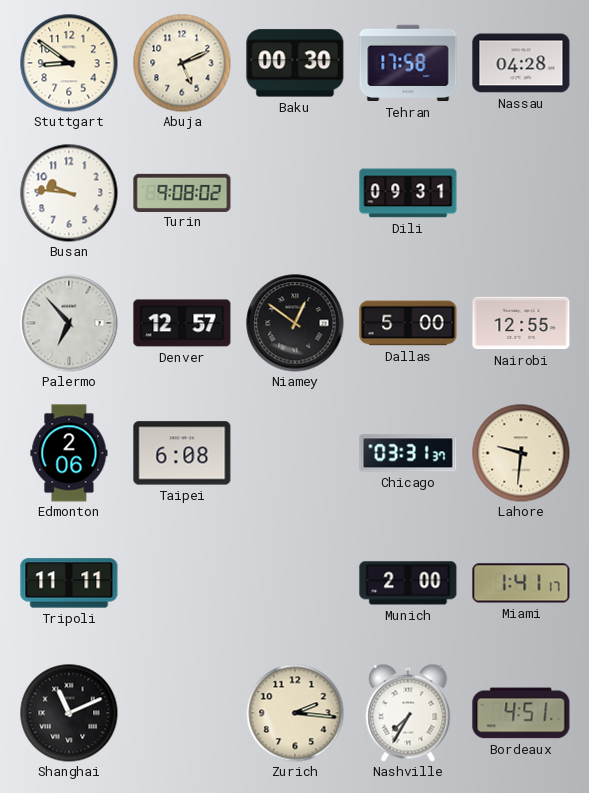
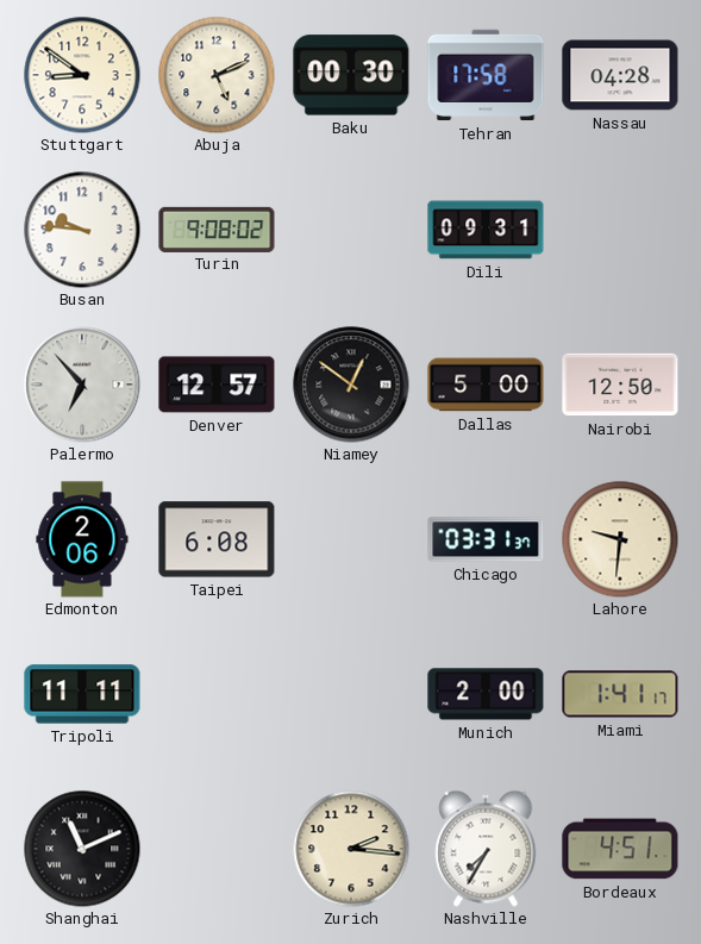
Nairobi: 12:55 -> 12:50 (620, 385)
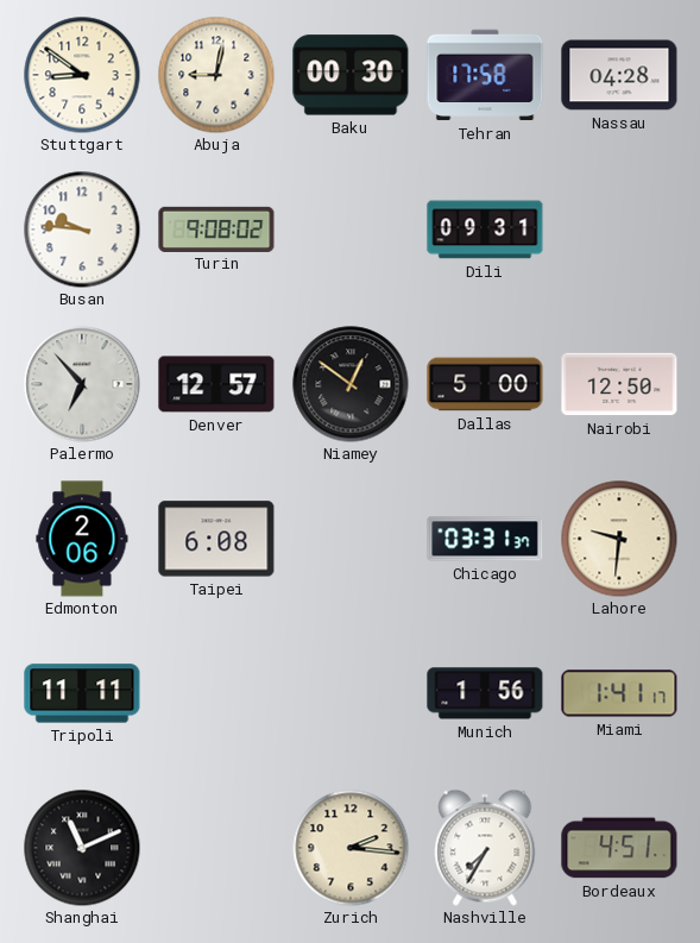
Abuja: 5:11 -> 9:02 (216, 75)
Munich: 2:00 -> 1:56 (485, 693)
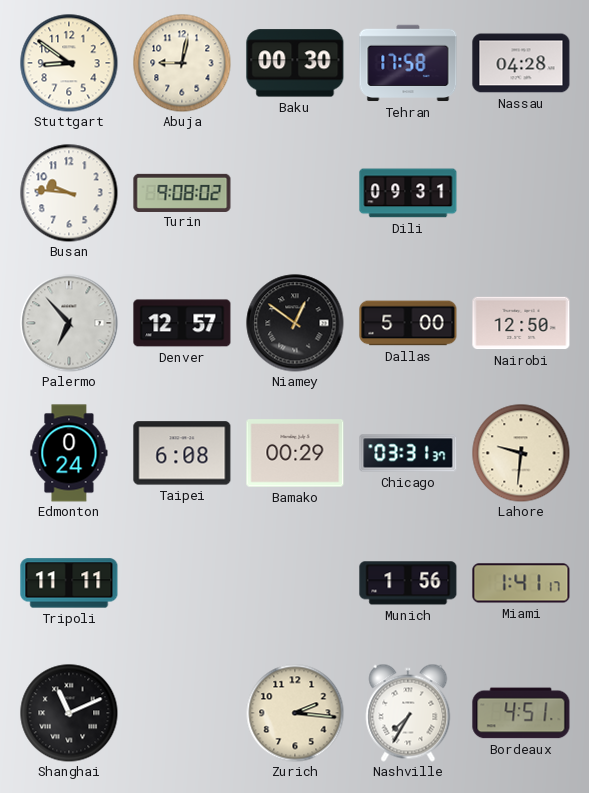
Edmonton: 2:06 -> 0:24 (69, 453)
Bamako: none -> 00:29 (295, 453)
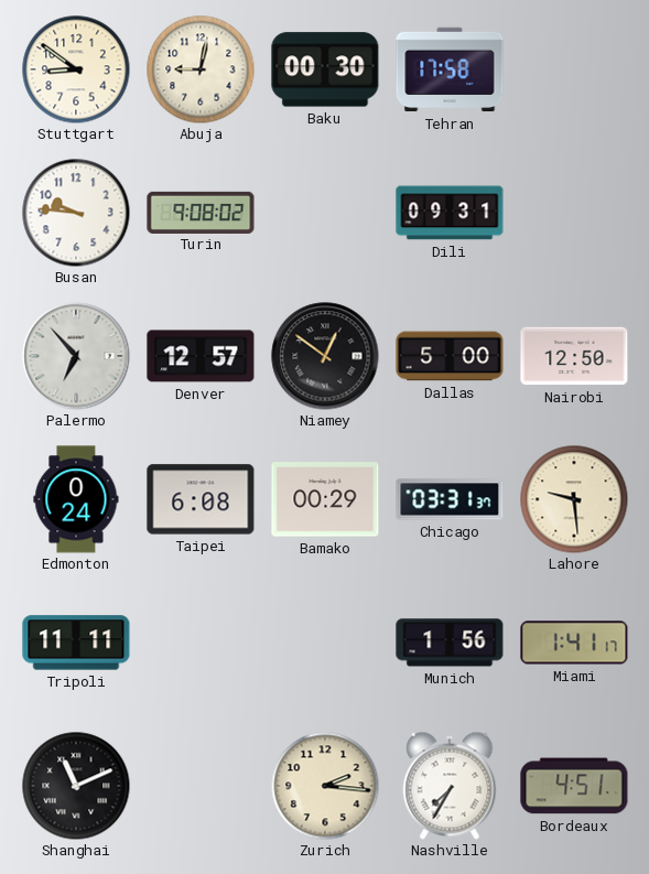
Nassau: 04:28 -> none (521, 63)
Lahore: 9:31 -> 9:29 (574, 499)
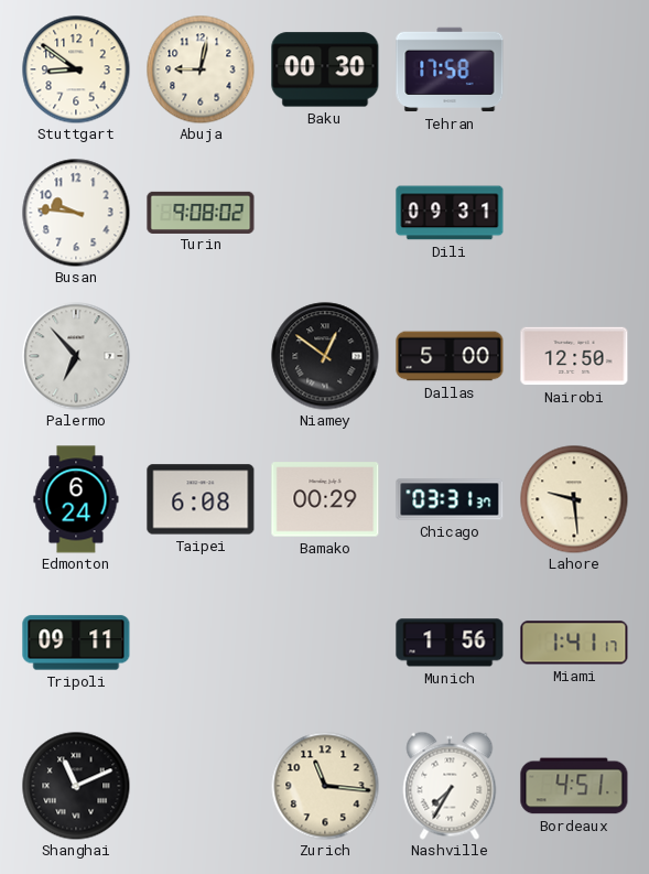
Denver: 12:57 -> none (201, 356)
Edmonton: 0:24 -> 6:24 (76, 499)
Tripoli: 11:11 -> 09:11 (76, 643)
Zurich: 2:16 -> 11:16 (325, 786)
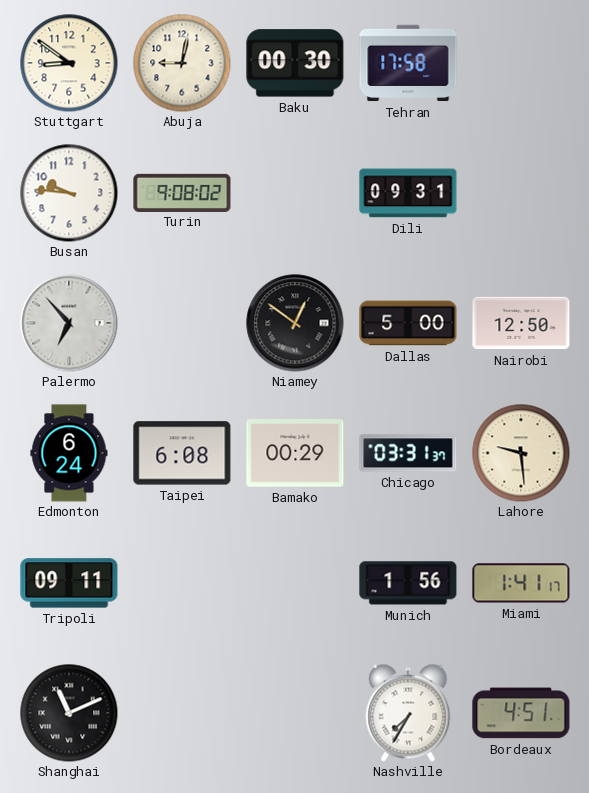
Zurich: 11:16 -> none (325, 786)
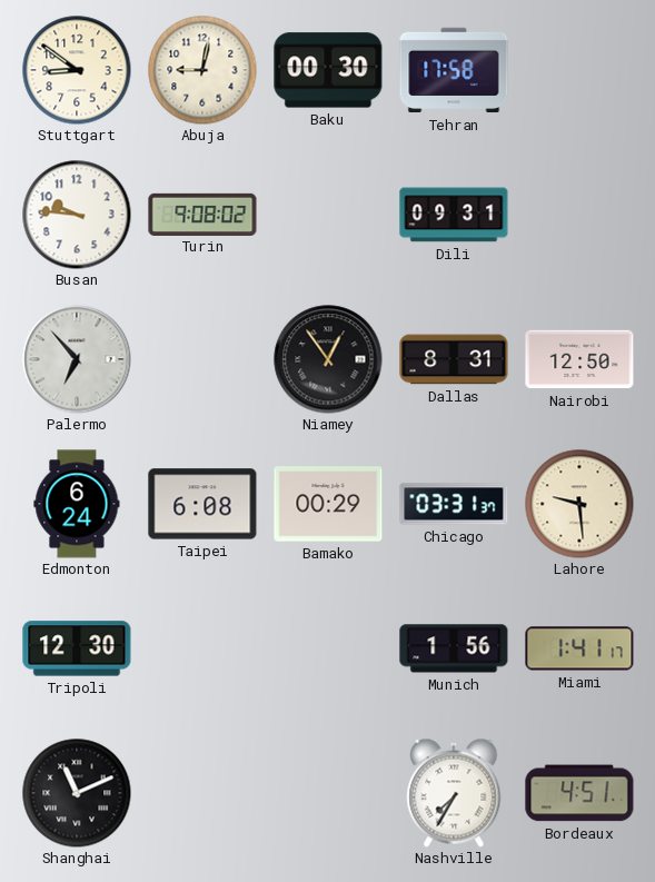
Niamey: 12:51 -> 12:54 (328, 359)
Dallas: 5:00 -> 8:31 (454, 359)
Tripoli: 09:11 -> 12:30 (77, 648)
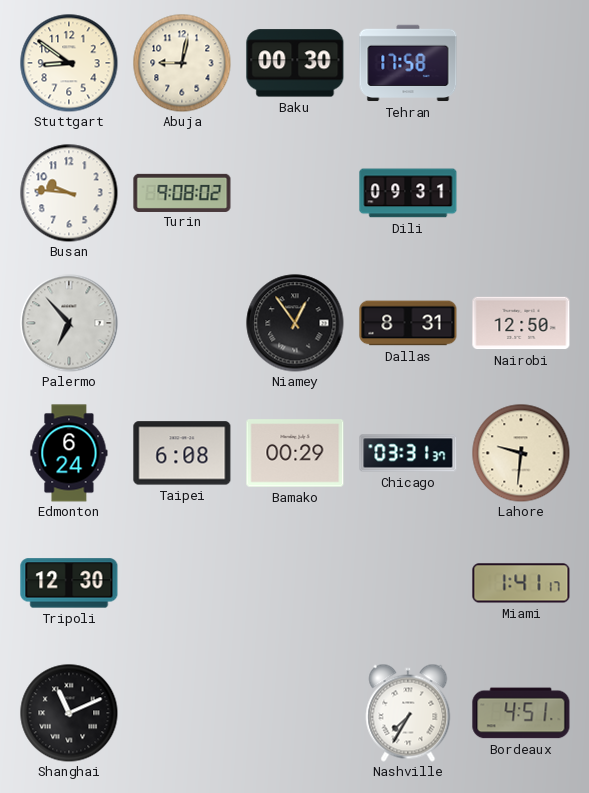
Lahore: 9:29 -> 9:31 (521, 453)
Munich: 1:56 -> none (454, 648)
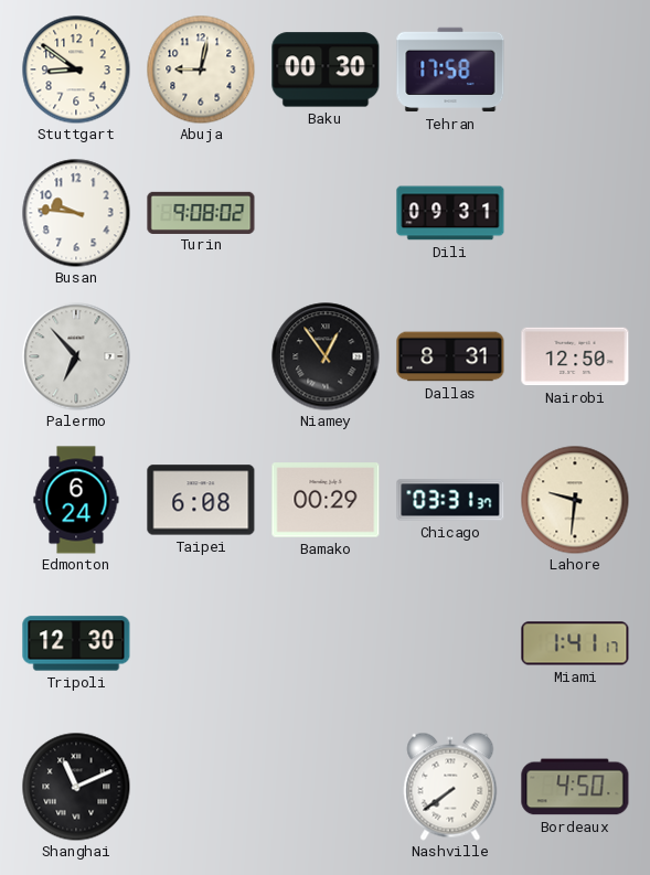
Nashville: 7:35 -> 7:39 (450, 787)
Bordeaux: 4:51 -> 4:50 (575, 787)
